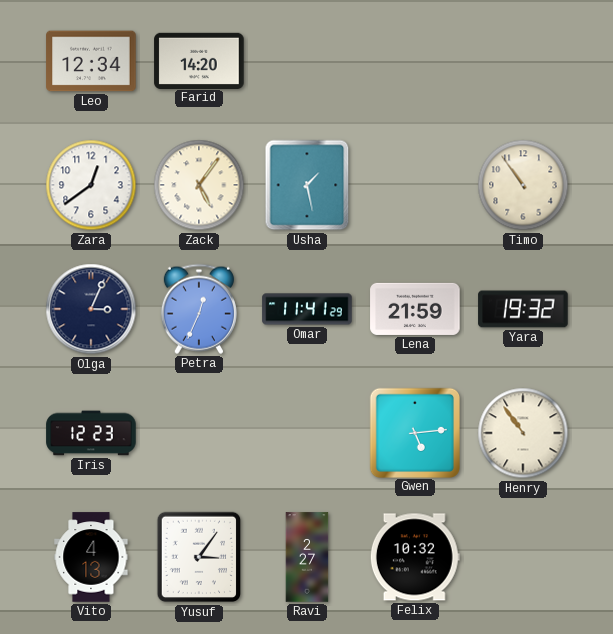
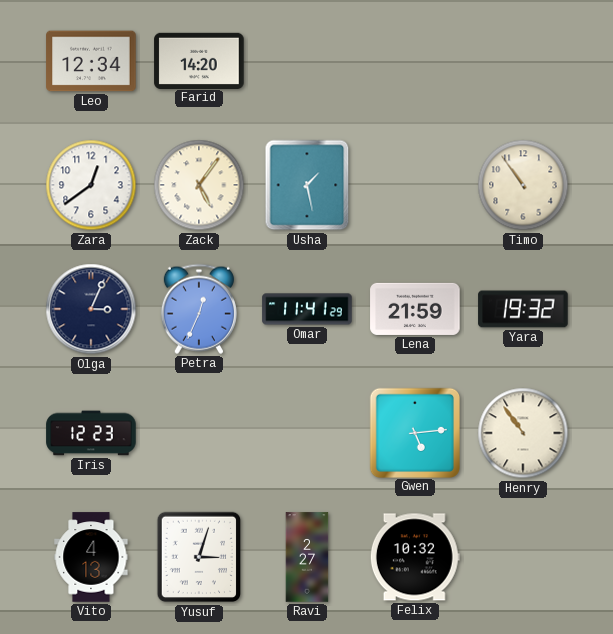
Yusuf: 3:06 -> 3:03 (199, 557)
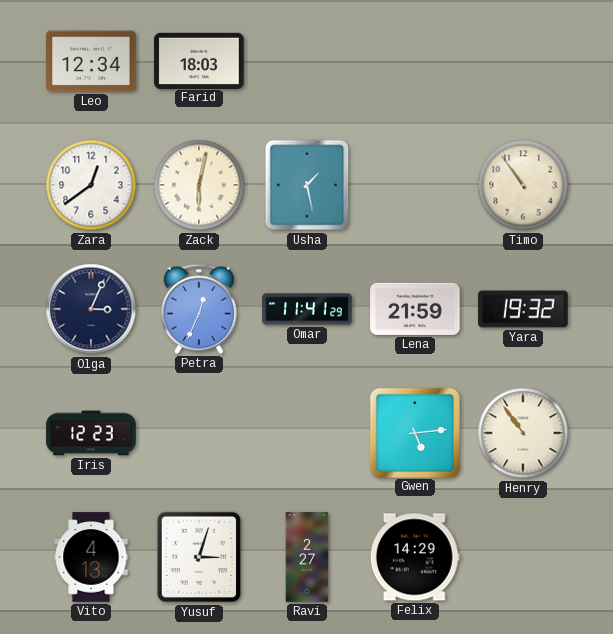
Farid: 14:20 -> 18:03 (199, 60)
Zack: 5:06 -> 6:02 (199, 185)
Felix: 10:32 -> 14:29 (415, 557)
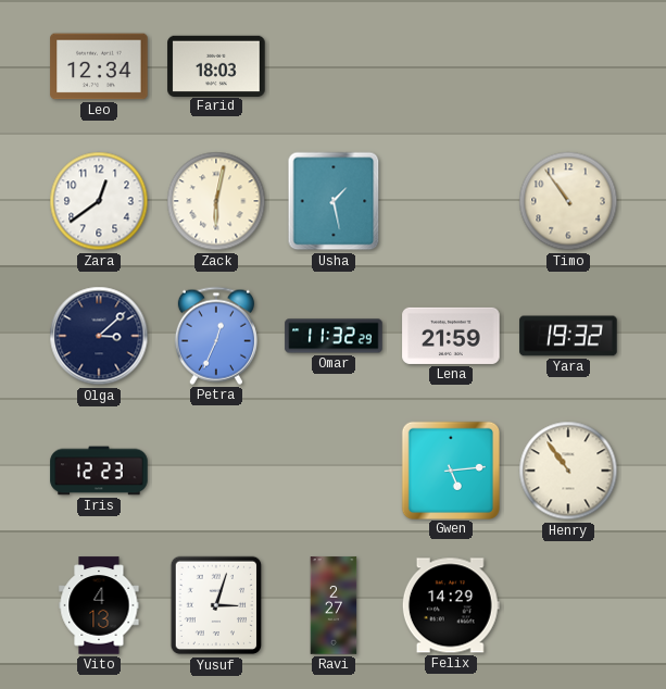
Olga: 3:04 -> 3:08 (99, 336)
Omar: 11:41 -> 11:32 (334, 336)
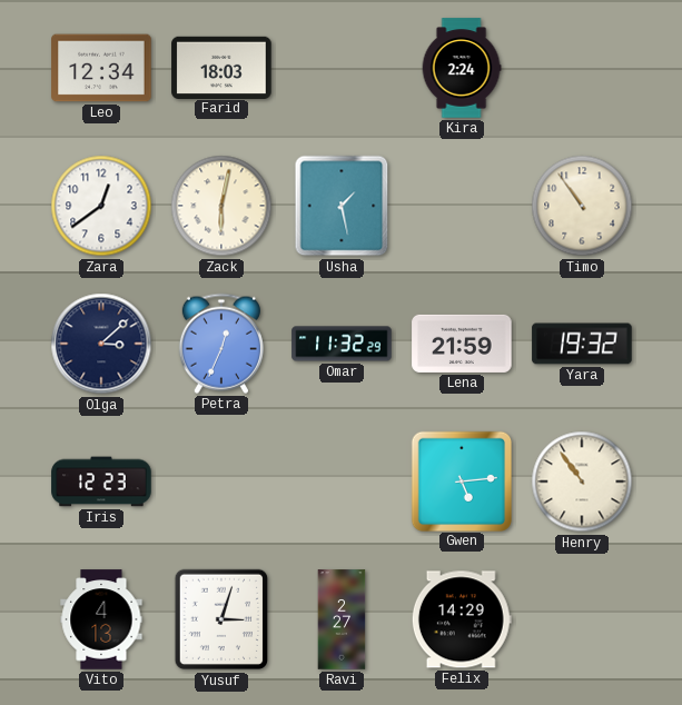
Kira: none -> 2:24 (462, 68)
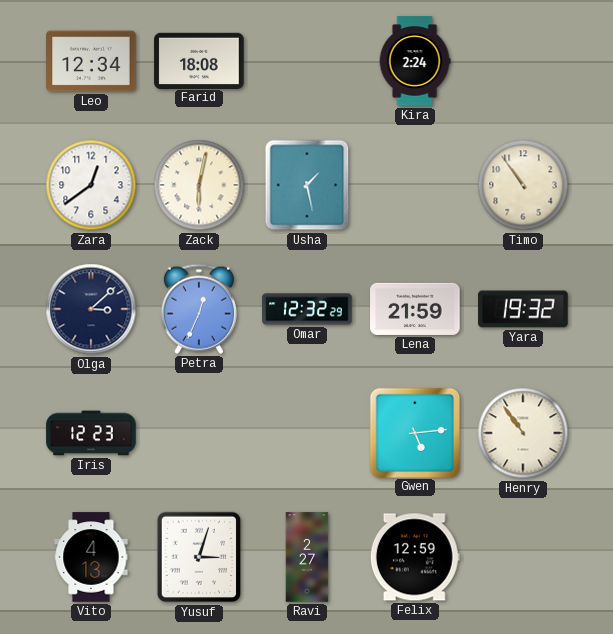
Farid: 18:03 -> 18:08 (199, 60)
Omar: 11:32 -> 12:32 (307, 309)
Felix: 14:29 -> 12:59 (415, 557)
